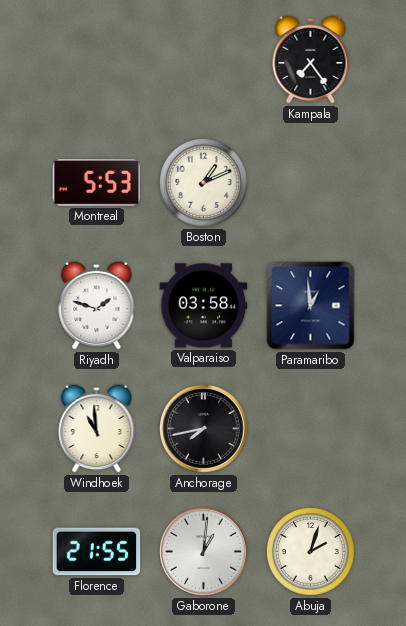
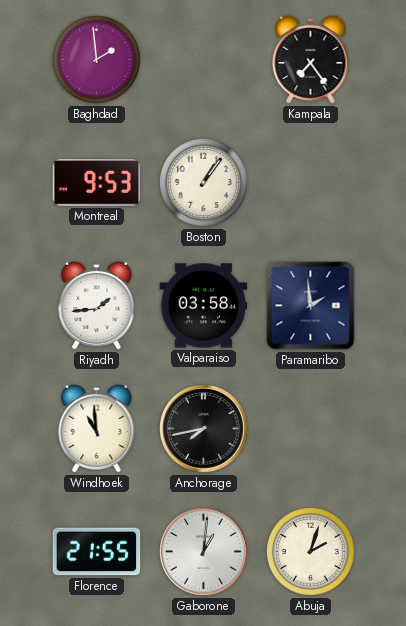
Baghdad: none -> 1:59 (97, 60)
Montreal: 5:53 -> 9:53 (97, 183)
Boston: 1:11 -> 1:06 (204, 183)
Riyadh: 1:48 -> 1:44 (97, 305)
Paramaribo: 12:59 -> 1:59 (311, 306)
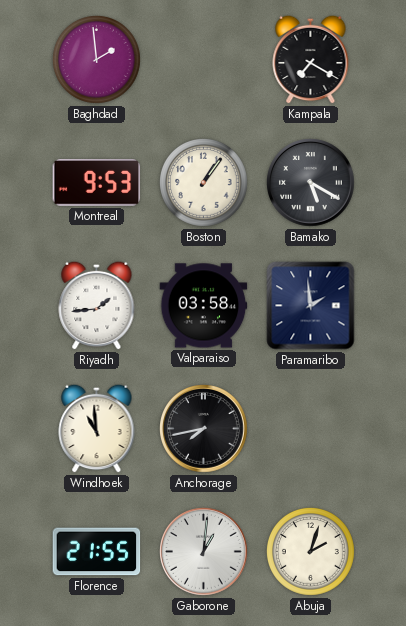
Kampala: 7:24 -> 7:20 (311, 59)
Bamako: none -> 5:20 (311, 183)
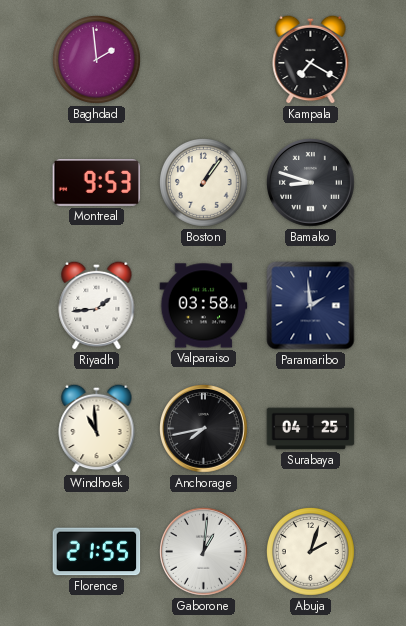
Bamako: 5:20 -> 8:48 (311, 183)
Surabaya: none -> 04:25 (311, 429)
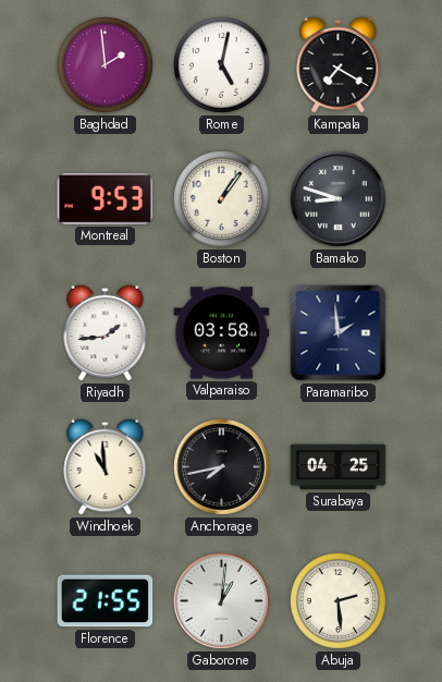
Rome: none -> 5:02 (222, 65)
Abuja: 2:03 -> 2:29 (339, 601)
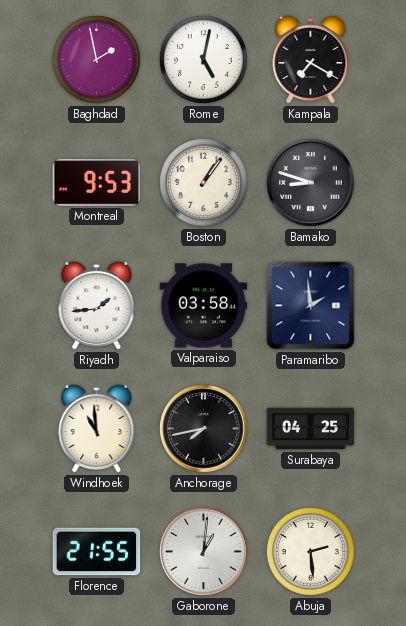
Baghdad: 1:59 -> 1:58 (97, 60)
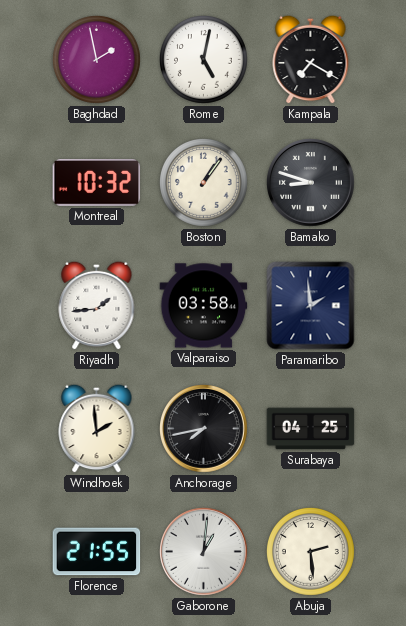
Montreal: 9:53 -> 10:32 (97, 183)
Windhoek: 10:59 -> 1:59 (97, 428)
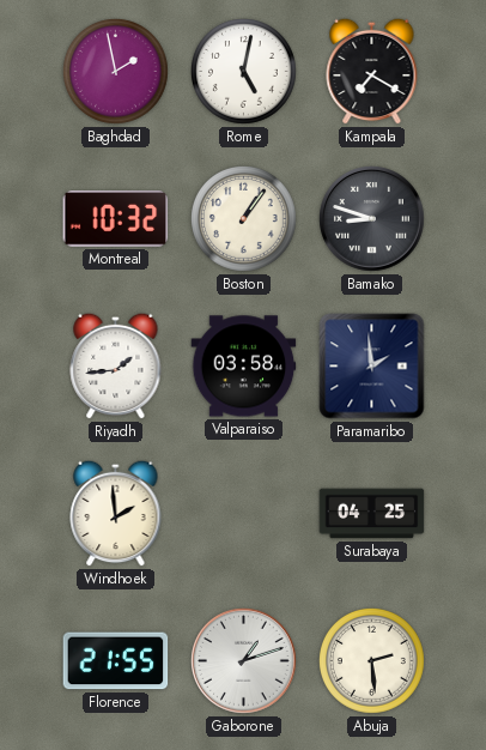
Anchorage: 7:43 -> none (204, 429)
Gaborone: 1:01 -> 1:12 (244, 661)
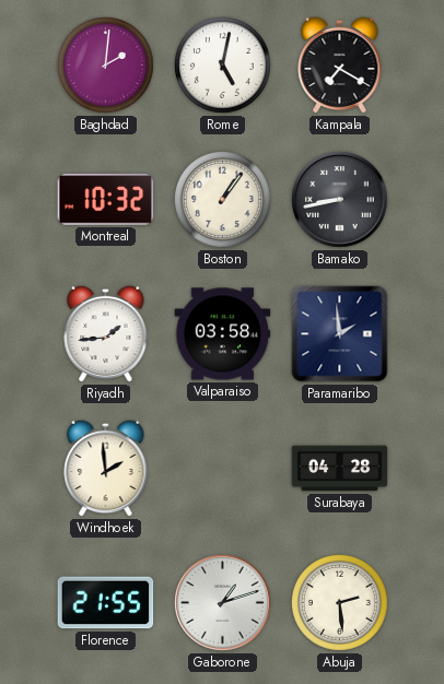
Baghdad: 1:58 -> 2:01 (106, 66)
Bamako: 8:48 -> 8:43 (340, 200)
Surabaya: 04:25 -> 04:28 (340, 469)
